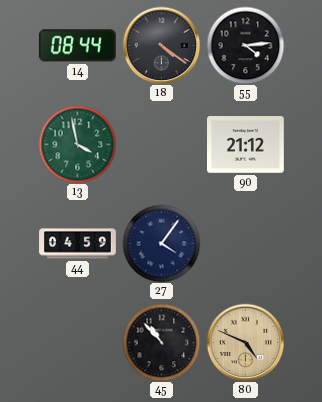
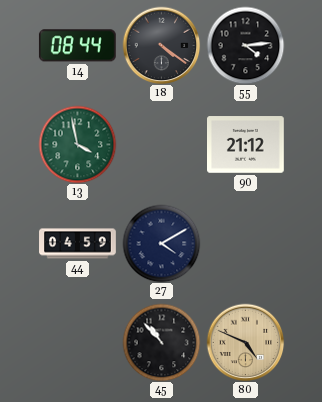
27: 4:06 -> 4:10 (161, 243)
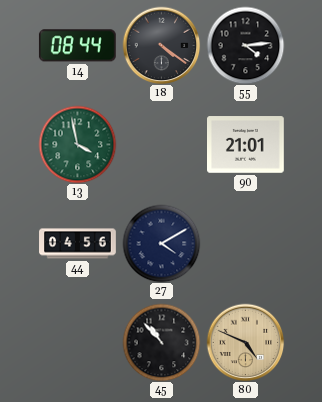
90: 21:12 -> 21:01 (246, 145)
44: 04:59 -> 04:56 (78, 244)
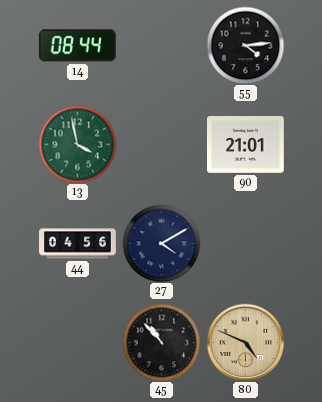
18: 4:21 -> none (161, 45)
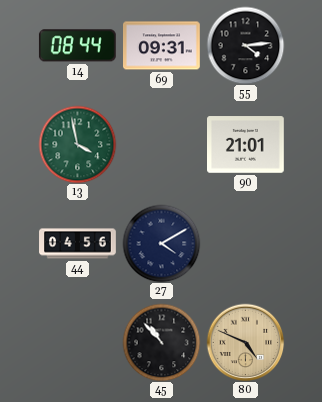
69: none -> 09:31 (162, 46)
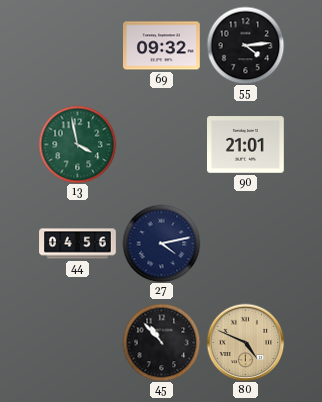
14: 08:44 -> none (77, 46)
69: 09:31 -> 09:32 (162, 46)
27: 4:10 -> 4:13 (161, 243)
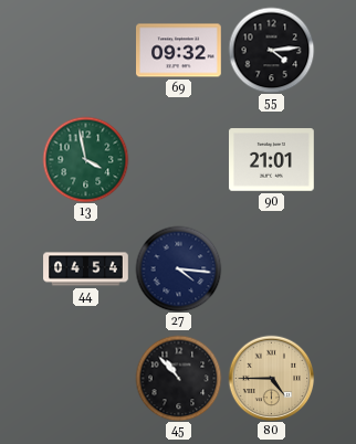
44: 04:56 -> 04:54 (86, 269)
27: 4:13 -> 4:16 (178, 268)
80: 4:49 -> 4:45 (271, 378)
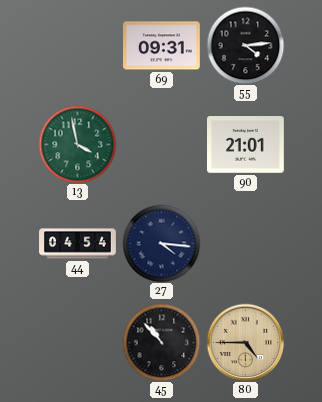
69: 09:32 -> 09:31 (162, 46)
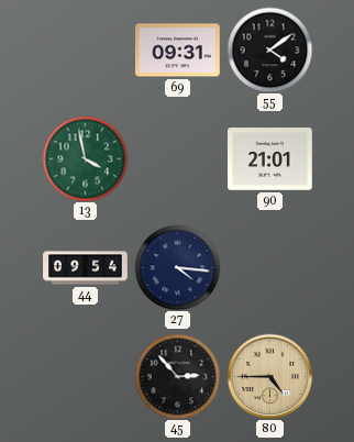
55: 4:14 -> 4:09 (269, 49)
44: 04:54 -> 09:54 (86, 268)
45: 10:53 -> 2:53 (177, 376)
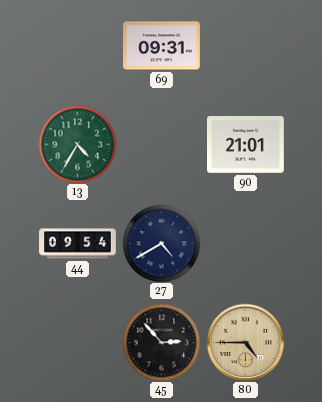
55: 4:09 -> none (269, 49)
13: 3:58 -> 4:35 (77, 144)
27: 4:16 -> 4:40 (161, 243)
